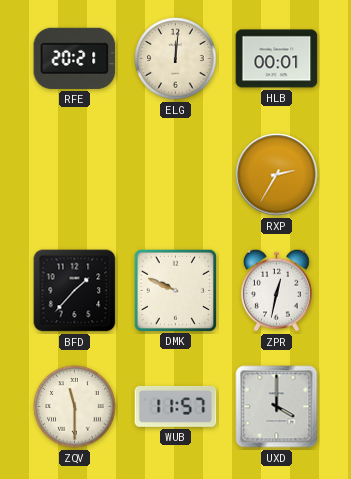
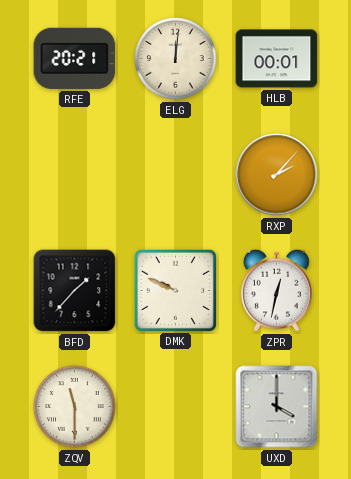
RXP: 2:35 -> 2:07 (277, 175)
WUB: 11:57 -> none (176, 406)
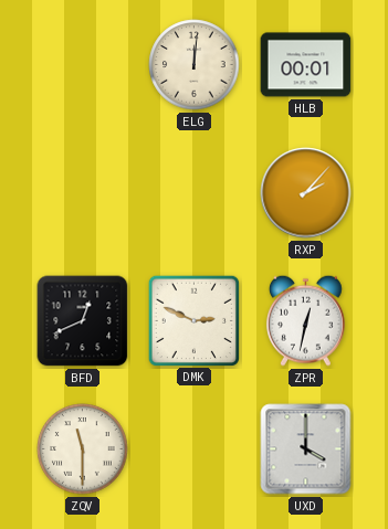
RFE: 20:21 -> none (75, 58)
BFD: 1:37 -> 12:41 (83, 321)
DMK: 9:49 -> 2:49 (193, 320)
